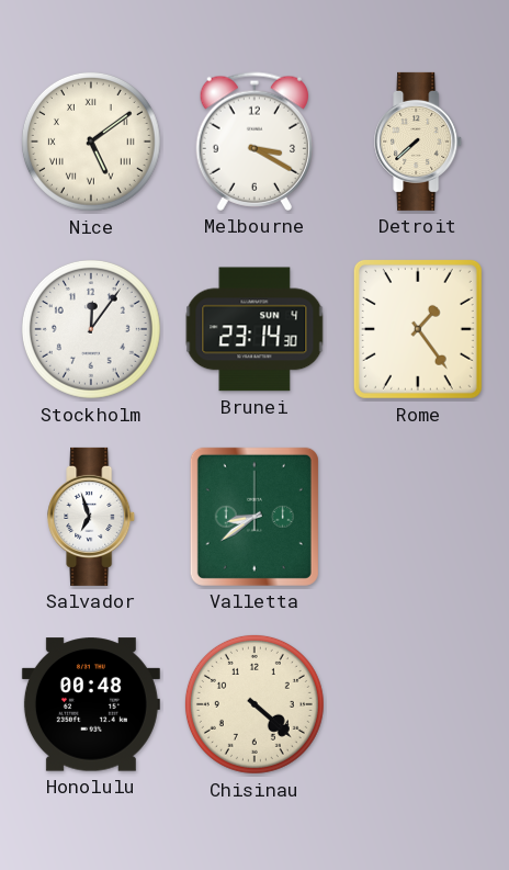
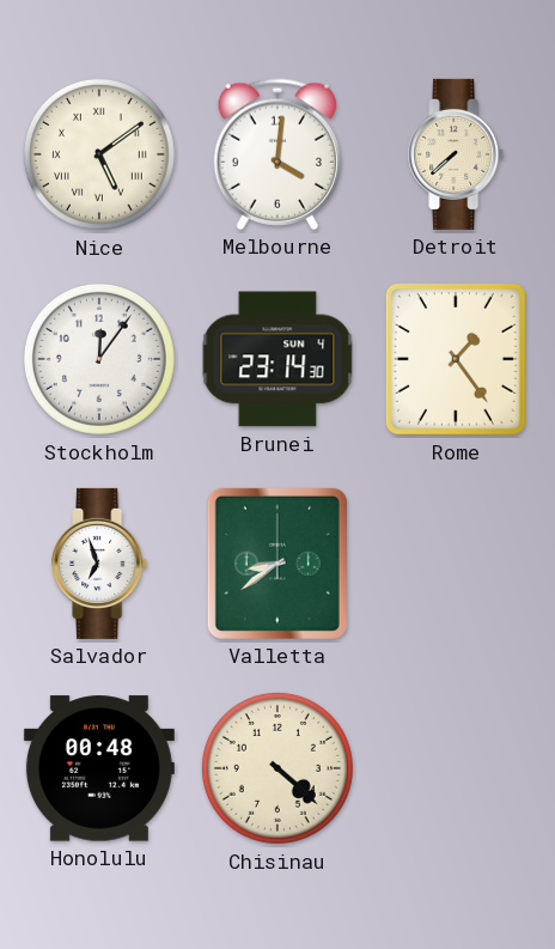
Melbourne: 3:20 -> 4:01 (276, 154)
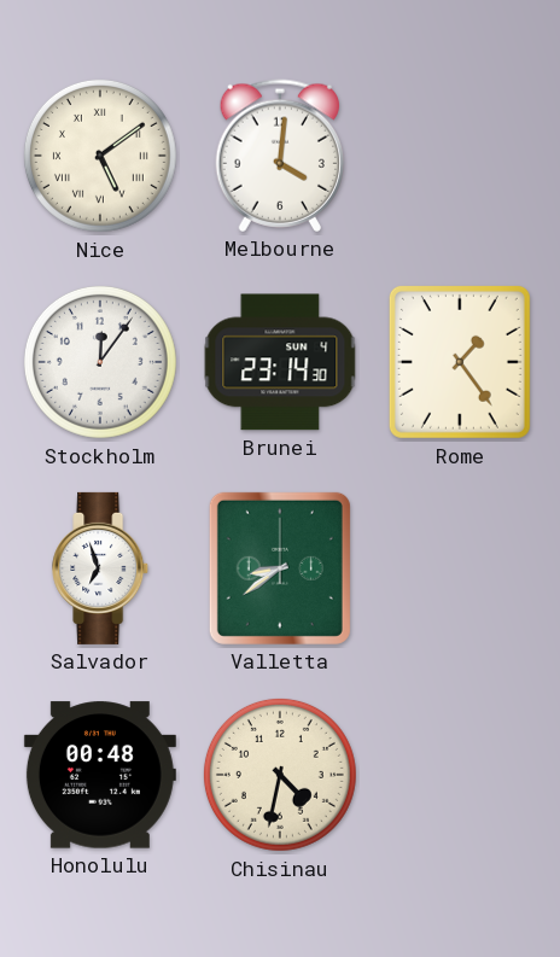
Detroit: 7:38 -> none (457, 154)
Chisinau: 4:22 -> 4:32 (280, 775)
